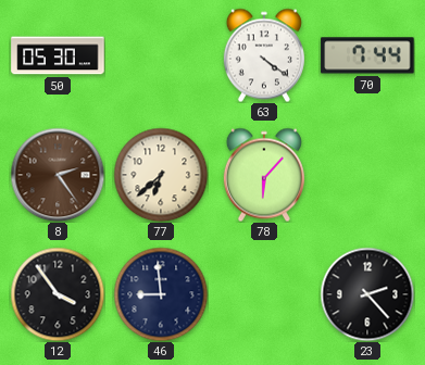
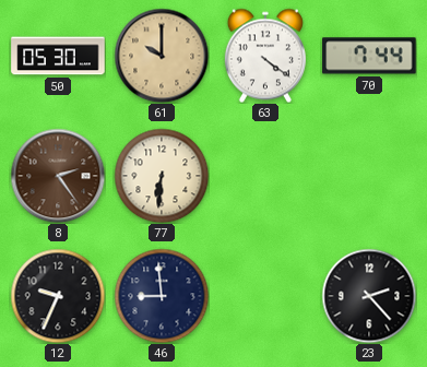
61: none -> 10:00 (162, 56)
77: 6:38 -> 6:31 (162, 176)
78: 6:07 -> none (264, 175)
12: 3:54 -> 9:34 (58, 296)
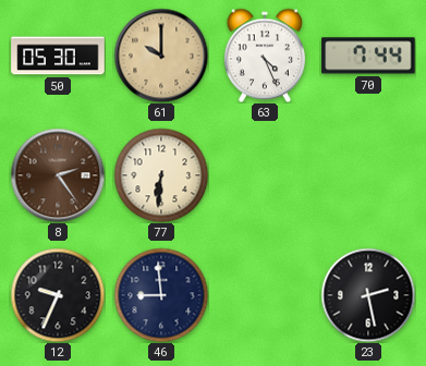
63: 4:21 -> 4:26 (265, 56)
23: 2:23 -> 2:28 (368, 295)
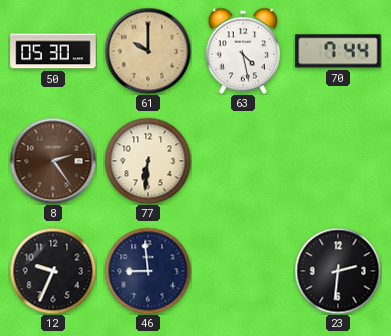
63: 4:26 -> 4:28 (243, 51)
23: 2:28 -> 2:31 (338, 271)
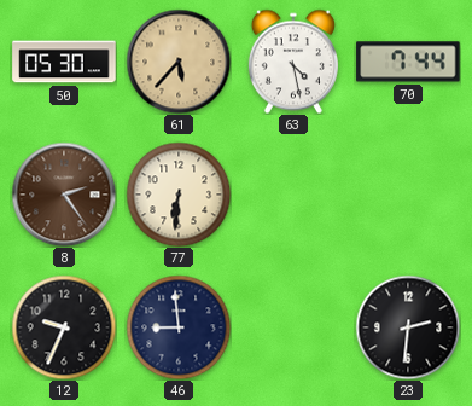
61: 10:00 -> 5:37 (179, 62)
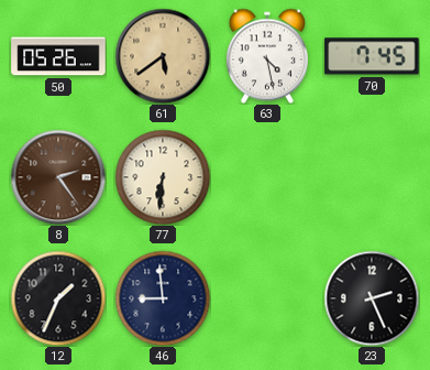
50: 05:30 -> 05:26 (58, 56)
61: 5:37 -> 5:39 (163, 56)
70: 7:44 -> 7:45 (372, 56)
12: 9:34 -> 1:34 (58, 298)
23: 2:31 -> 2:26 (372, 298)
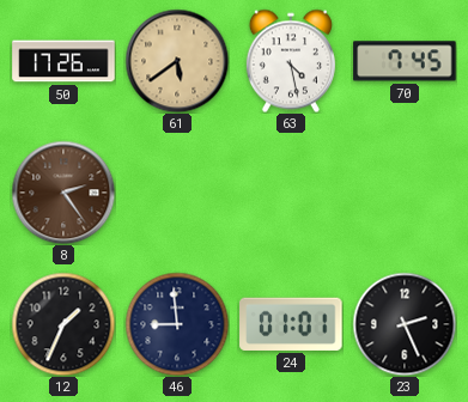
50: 05:26 -> 17:26 (63, 61)
77: 6:31 -> none (163, 177)
24: none -> 01:01 (291, 324)
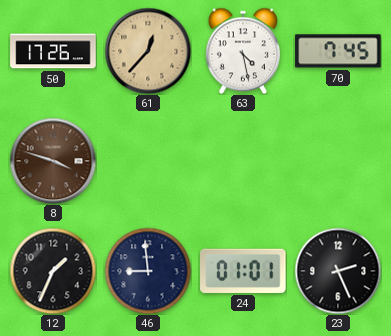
61: 5:39 -> 12:37 (148, 51)
8: 2:24 -> 3:48 (53, 161)
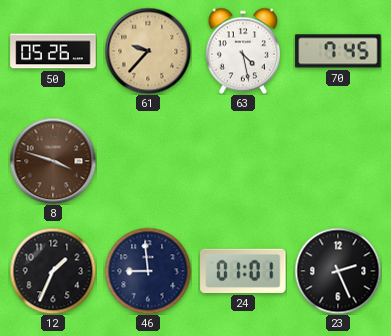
50: 17:26 -> 05:26 (53, 51)
61: 12:37 -> 9:37 (148, 51)
